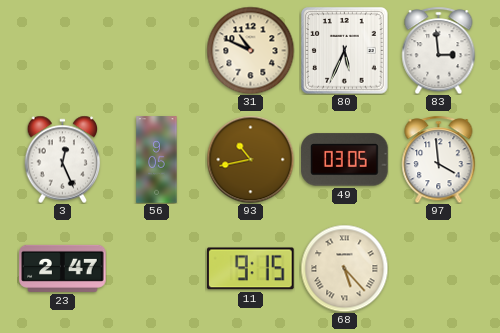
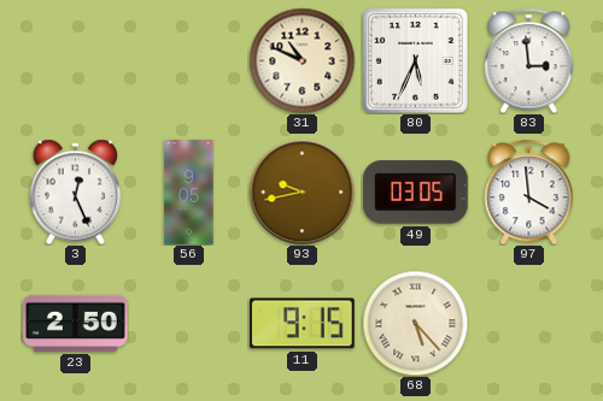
93: 10:43 -> 9:43 (301, 191)
23: 2:47 -> 2:50 (76, 323)
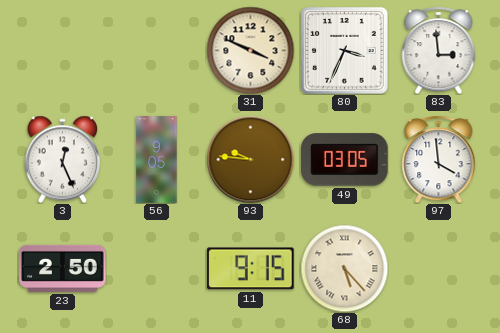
31: 10:49 -> 3:49 (250, 50)
80: 5:34 -> 3:34 (345, 51)
93: 9:43 -> 9:46 (250, 159)
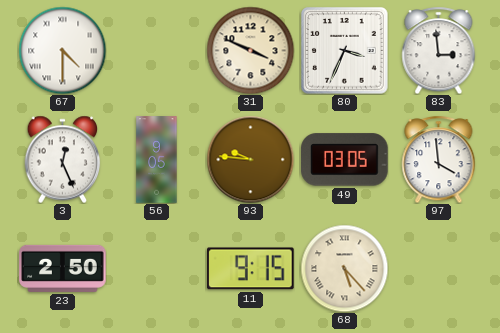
67: none -> 4:30 (62, 50)
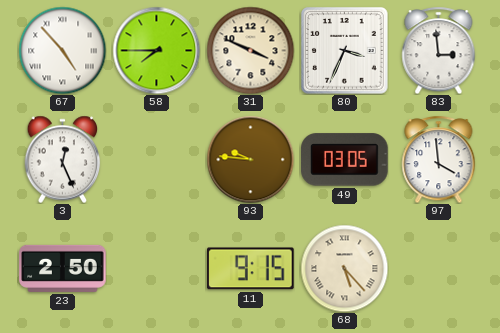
67: 4:30 -> 4:53 (62, 50)
58: none -> 7:45 (156, 50)
56: 9:05 -> none (157, 160)
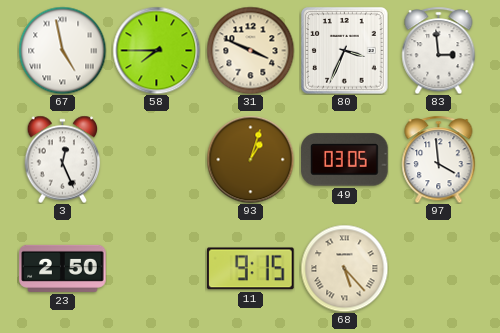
67: 4:53 -> 4:58 (62, 50)
93: 9:46 -> 1:03 (250, 159)
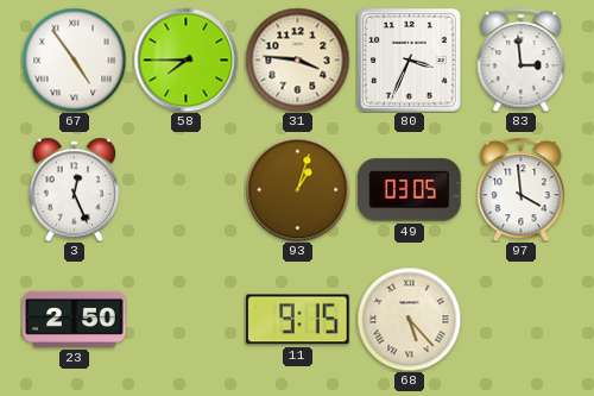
67: 4:58 -> 4:54 (74, 59)
31: 3:49 -> 3:46 (297, 59)
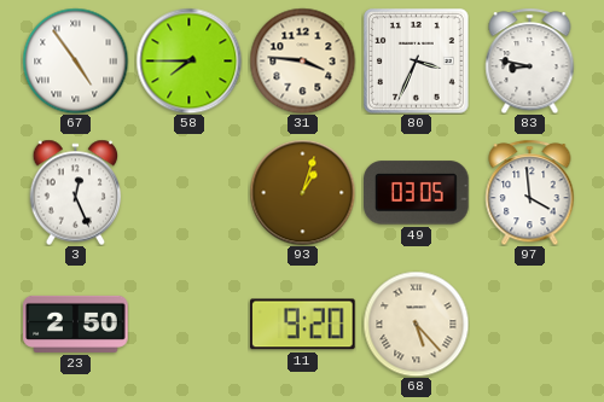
83: 2:59 -> 8:47 (530, 60)
11: 9:15 -> 9:20 (303, 325)
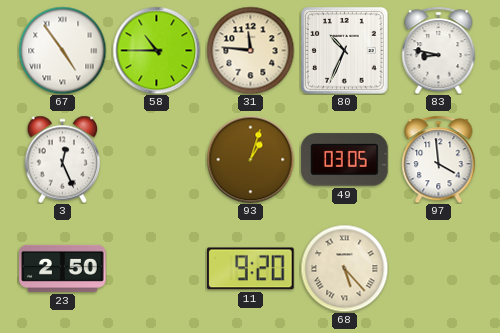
58: 7:45 -> 10:45 (156, 50)
31: 3:46 -> 11:46 (250, 50)
80: 3:34 -> 10:34 (345, 51)
